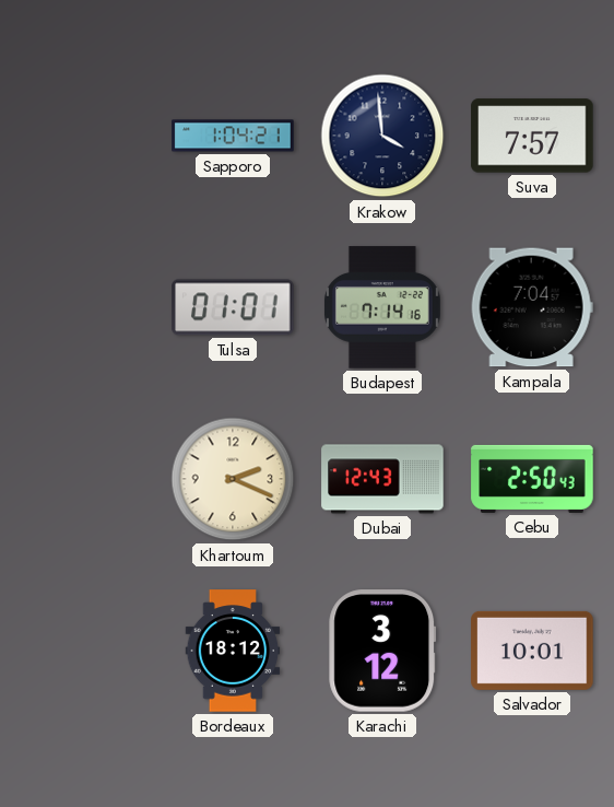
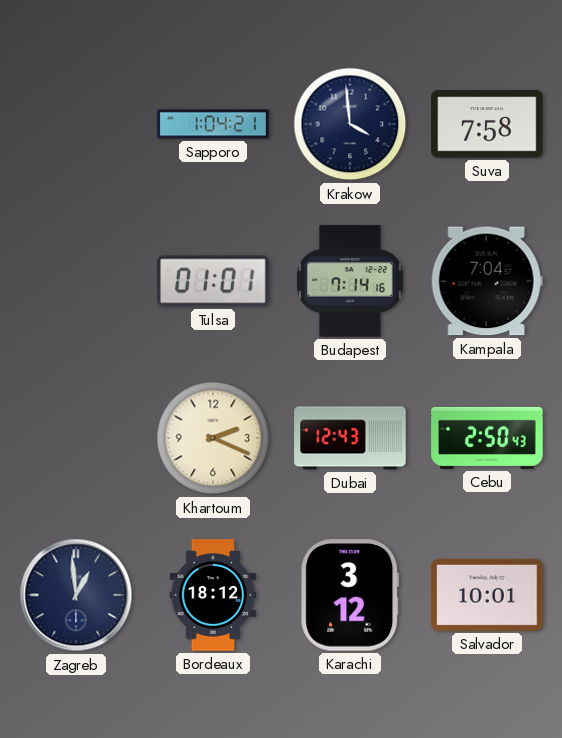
Suva: 7:57 -> 7:58 (487, 124)
Zagreb: none -> 12:59 (76, 595)
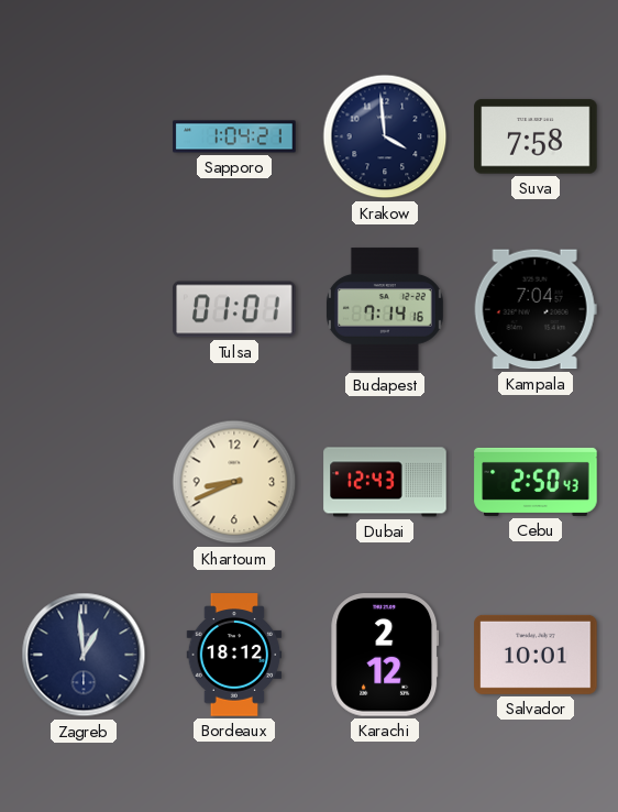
Khartoum: 2:19 -> 8:41 (234, 482)
Karachi: 3:12 -> 2:12 (385, 655)
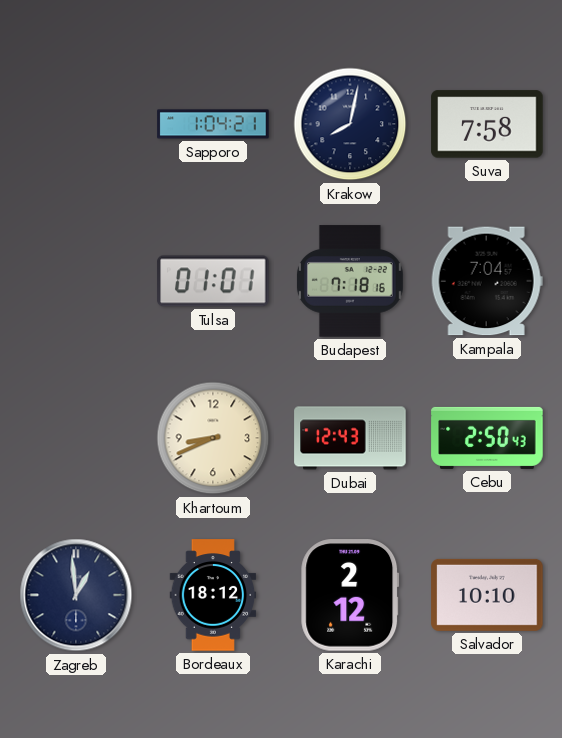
Krakow: 3:59 -> 8:02 (350, 124)
Budapest: 7:14 -> 7:18 (350, 281)
Salvador: 10:01 -> 10:10 (487, 595)
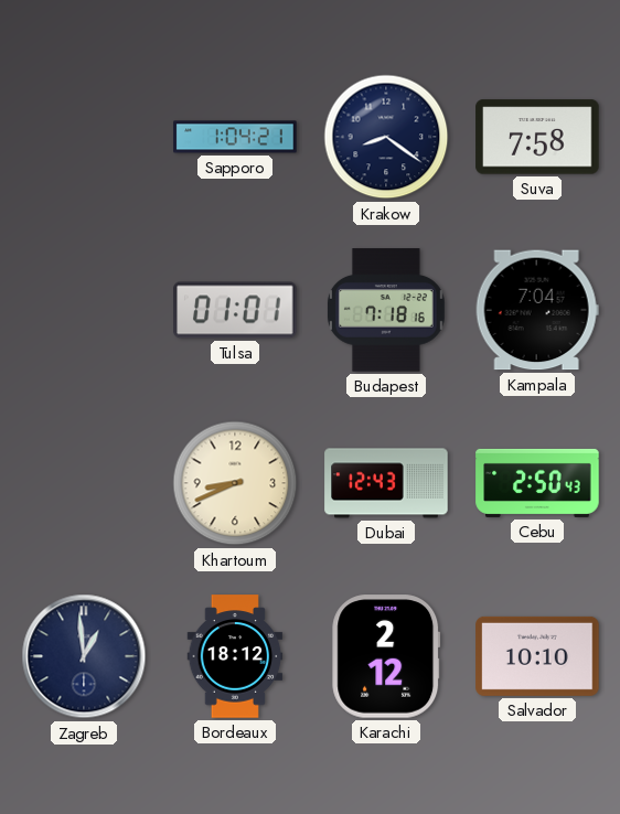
Krakow: 8:02 -> 8:21 (386, 137)
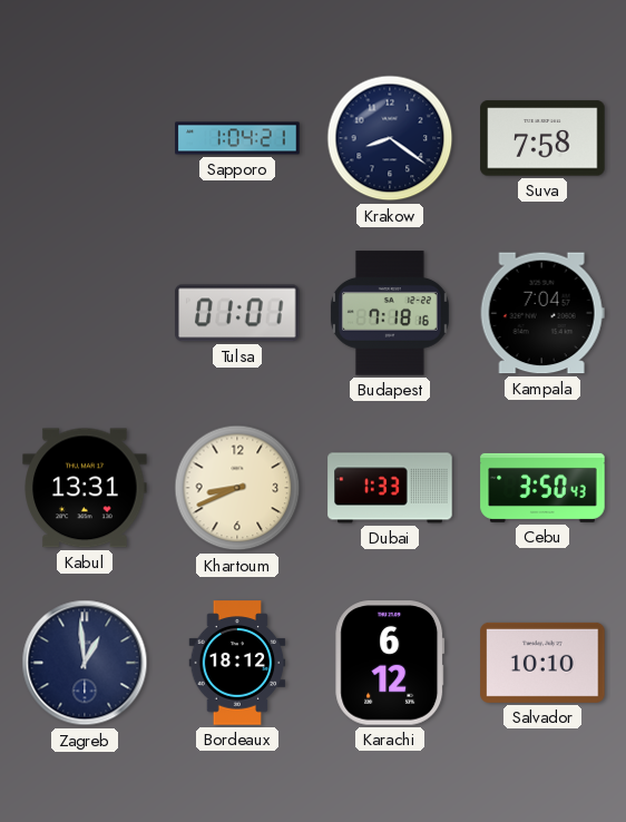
Kabul: none -> 13:31 (85, 488)
Dubai: 12:43 -> 1:33 (390, 488)
Cebu: 2:50 -> 3:50 (542, 488)
Karachi: 2:12 -> 6:12 (390, 663)
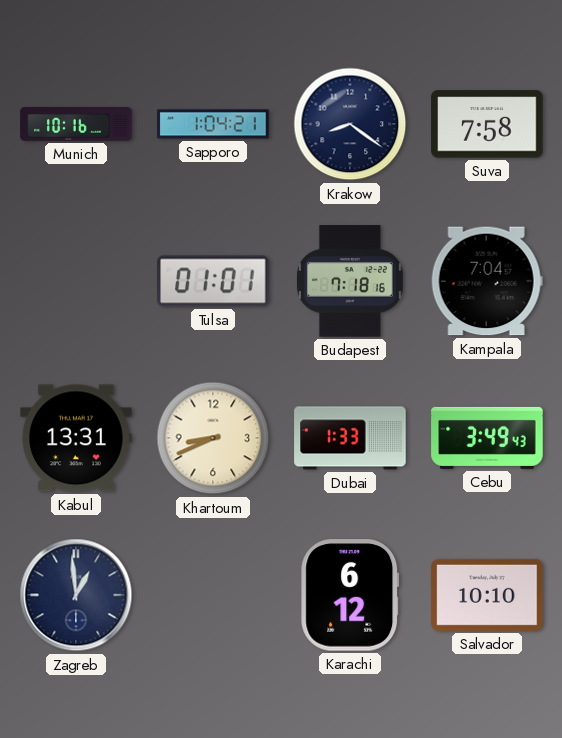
Munich: none -> 10:16 (76, 124)
Cebu: 3:50 -> 3:49 (487, 438)
Bordeaux: 18:12 -> none (237, 663)
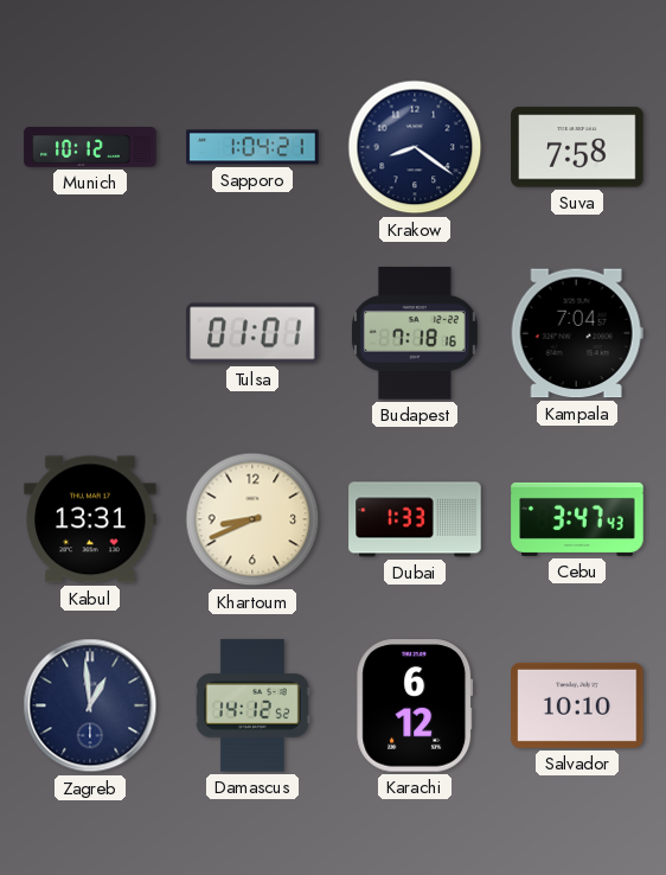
Munich: 10:16 -> 10:12 (90, 147)
Cebu: 3:49 -> 3:47 (577, 519)
Damascus: none -> 14:12 (252, 705)
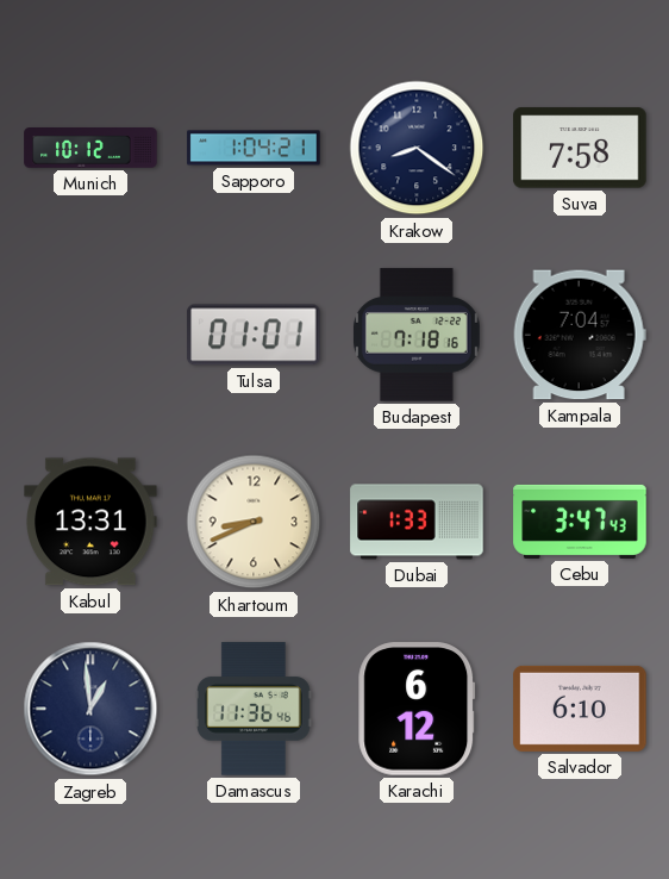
Damascus: 14:12 -> 11:36 (254, 709)
Salvador: 10:10 -> 6:10 (580, 709)
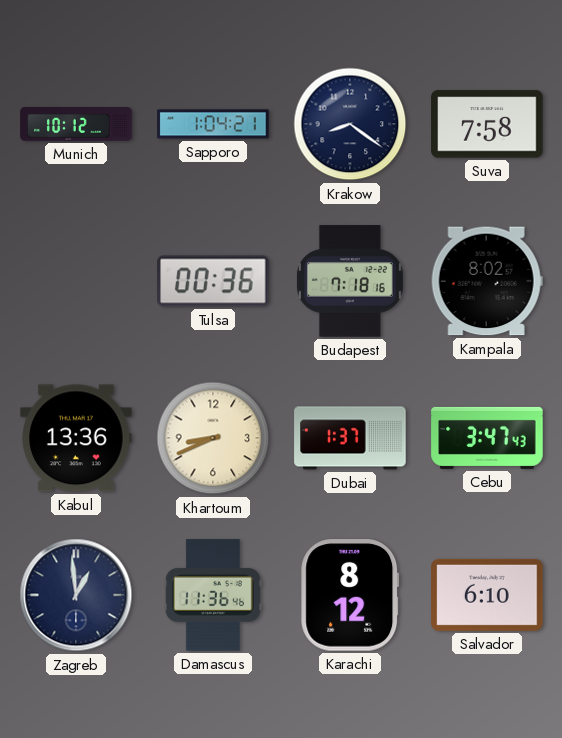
Tulsa: 01:01 -> 00:36 (213, 281)
Kampala: 7:04 -> 8:02 (487, 281)
Kabul: 13:31 -> 13:36 (76, 438)
Dubai: 1:33 -> 1:37 (350, 438)
Karachi: 6:12 -> 8:12 (350, 595)
